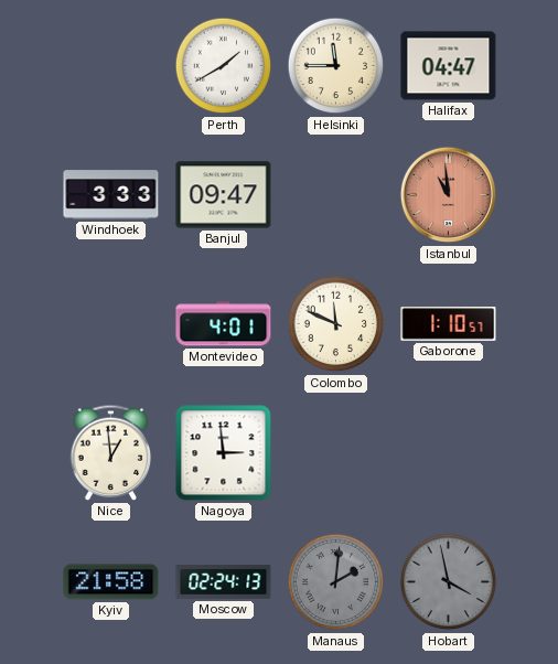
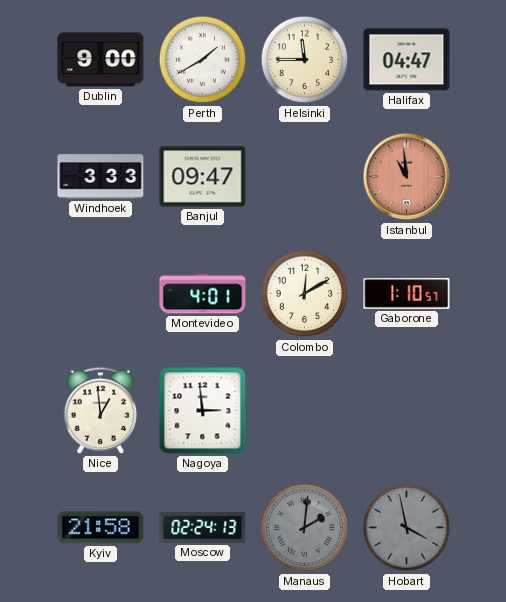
Dublin: none -> 9:00 (101, 60)
Colombo: 11:49 -> 12:10 (305, 294)
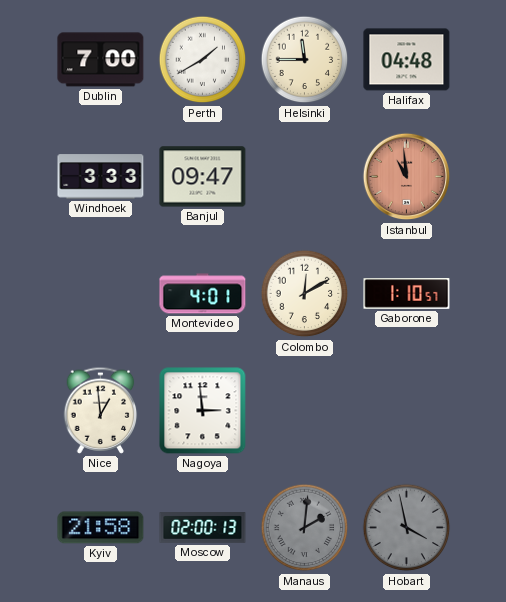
Dublin: 9:00 -> 7:00 (101, 60)
Halifax: 04:47 -> 04:48 (407, 60)
Moscow: 02:24 -> 02:00 (203, 528)
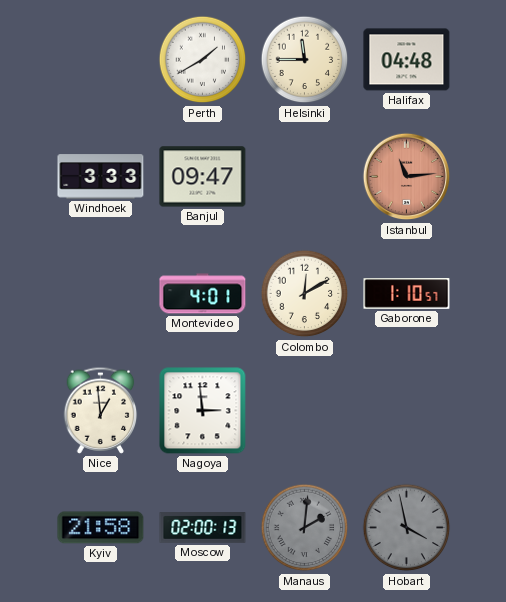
Dublin: 7:00 -> none (101, 60)
Istanbul: 10:59 -> 11:14 (407, 177)
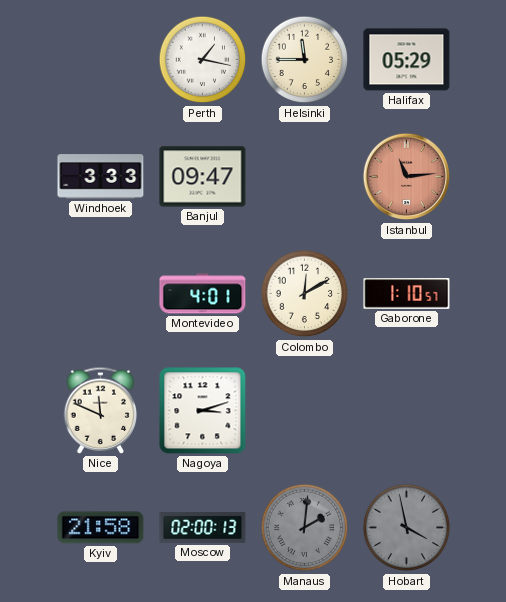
Perth: 1:40 -> 1:17 (203, 60)
Halifax: 04:48 -> 05:29 (407, 60)
Nice: 12:59 -> 11:49 (101, 410)
Nagoya: 2:59 -> 3:12 (203, 411)
